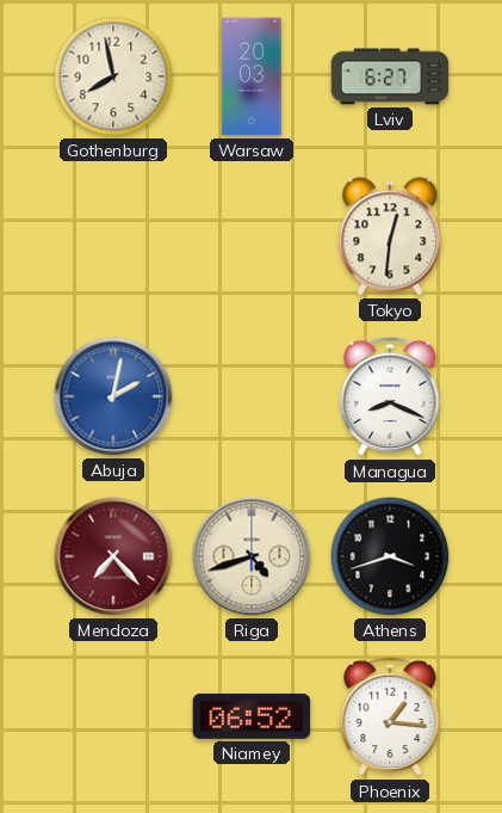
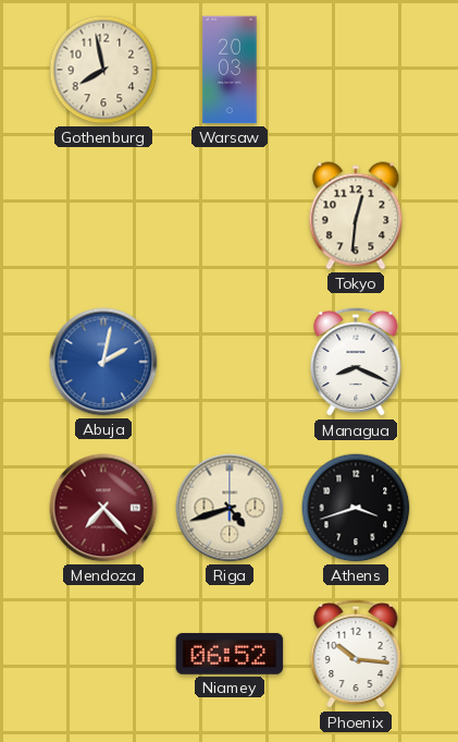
Lviv: 6:27 -> none (390, 76)
Phoenix: 1:16 -> 10:16 (356, 654)
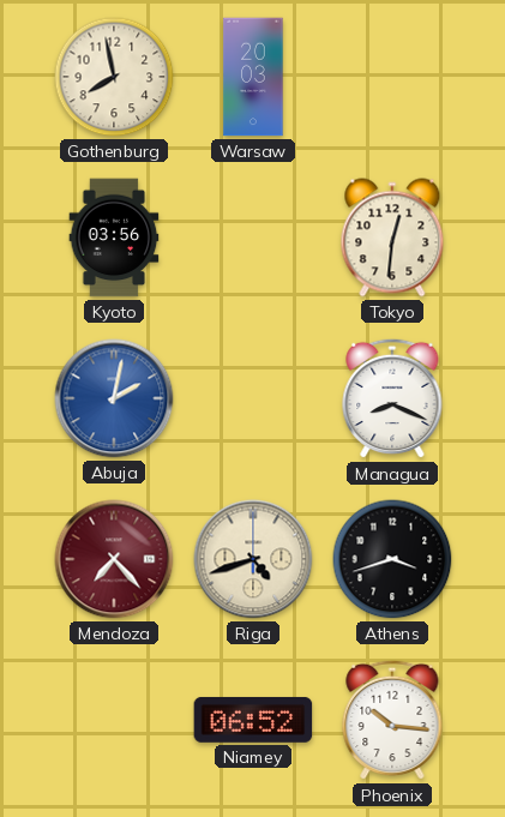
Kyoto: none -> 03:56 (114, 238)
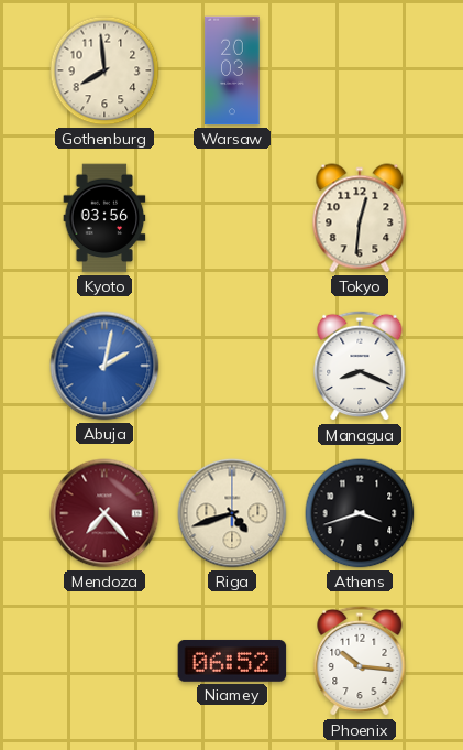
Gothenburg: 7:58 -> 7:59 (104, 70)
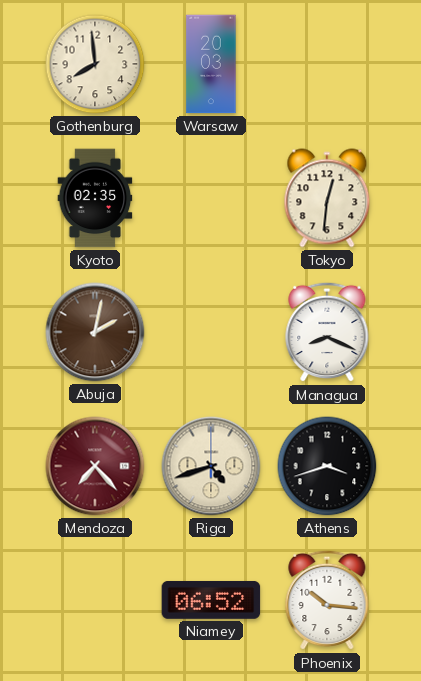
Kyoto: 03:56 -> 02:35 (95, 198)
Abuja dial: blue -> brown (95, 332)
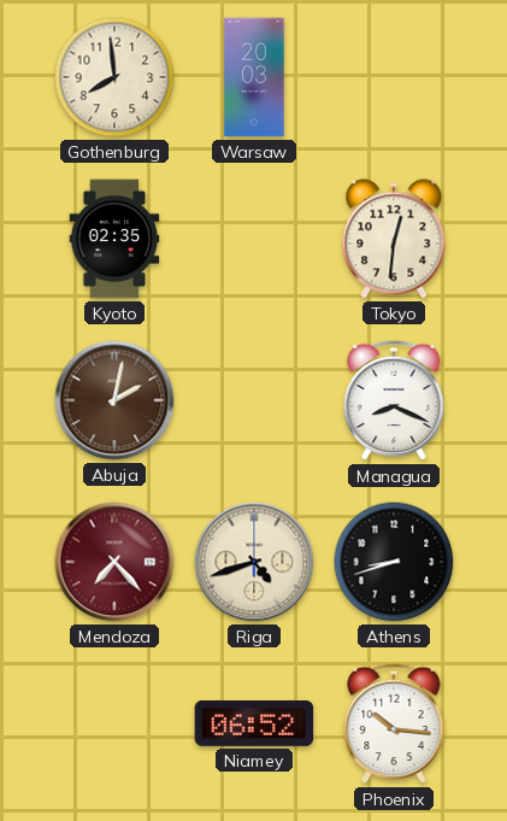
Athens: 3:42 -> 8:42 (394, 562)
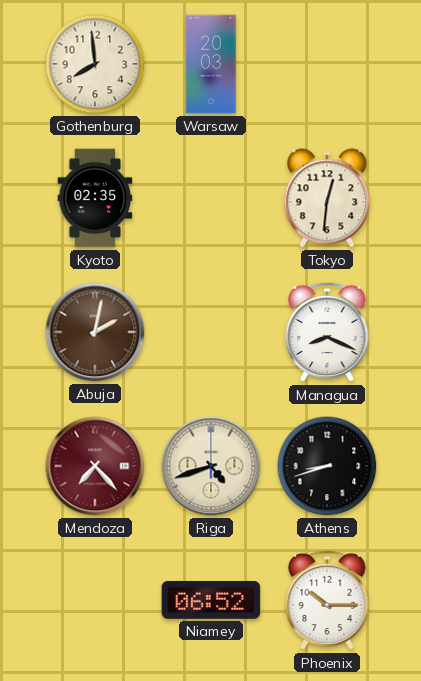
Phoenix: 10:16 -> 10:15 (327, 600)
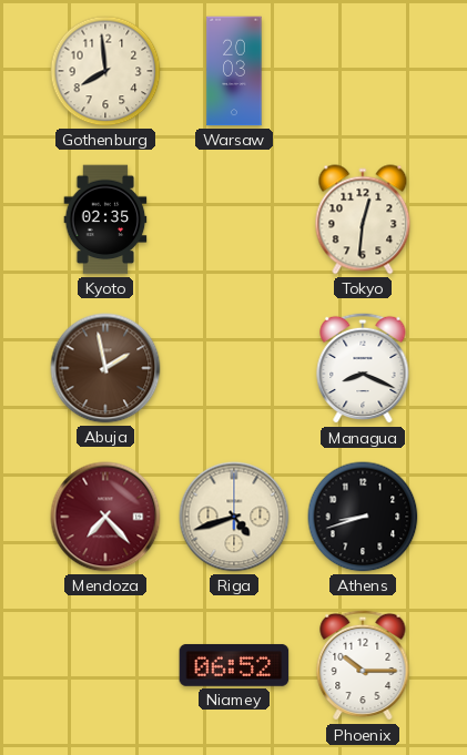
Abuja: 2:02 -> 1:58 (105, 368)
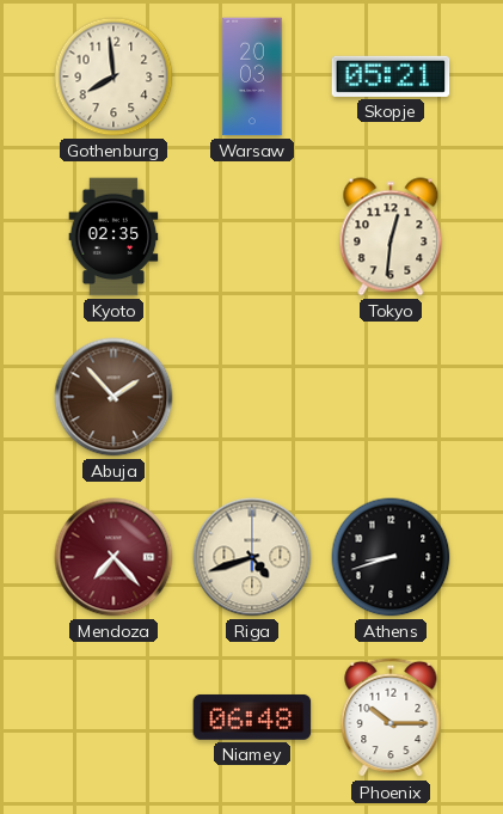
Skopje: none -> 05:21 (391, 76)
Abuja: 1:58 -> 1:53 (114, 397)
Managua: 8:19 -> none (363, 368)
Niamey: 06:52 -> 06:48 (252, 717)
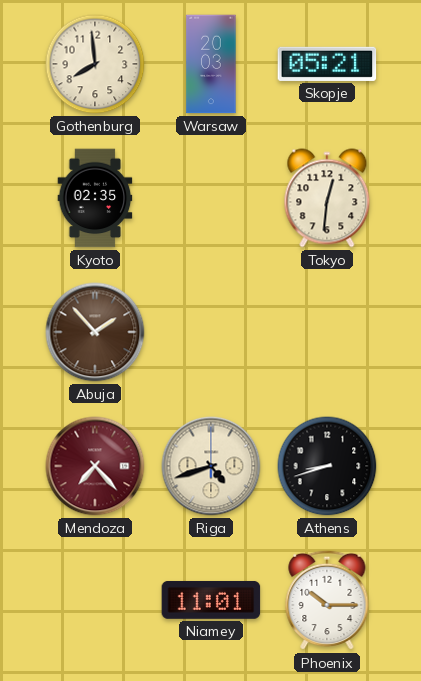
Niamey: 06:48 -> 11:01 (211, 600)
